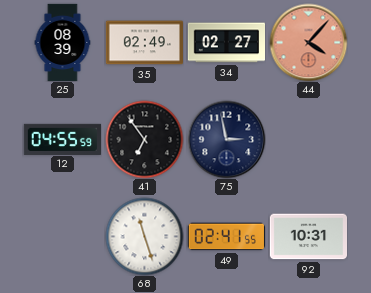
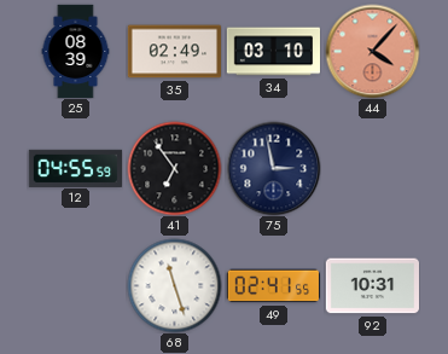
34: 02:27 -> 03:10 (273, 52)
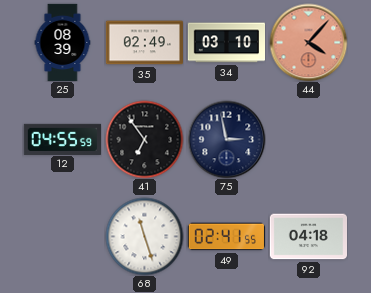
92: 10:31 -> 04:18 (308, 237)
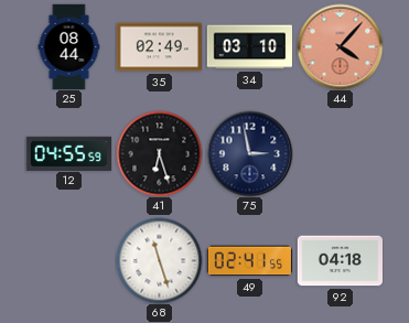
25: 08:39 -> 08:44 (69, 46)
41: 6:54 -> 6:27 (159, 153)
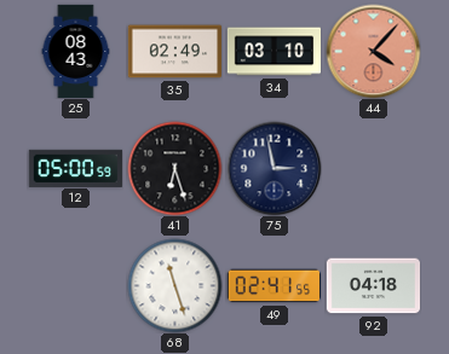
25: 08:44 -> 08:43 (76, 51)
12: 04:55 -> 05:00 (75, 168)
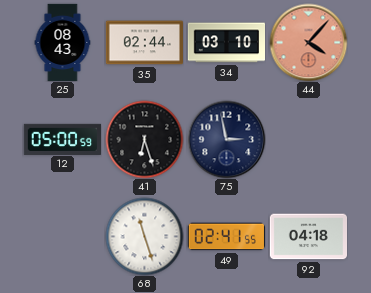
35: 02:49 -> 02:44 (144, 43)
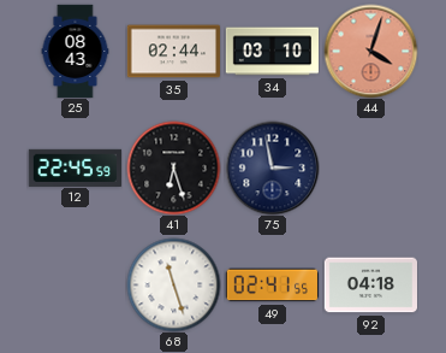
44: 4:07 -> 4:03 (370, 51)
12: 05:00 -> 22:45 (75, 167)
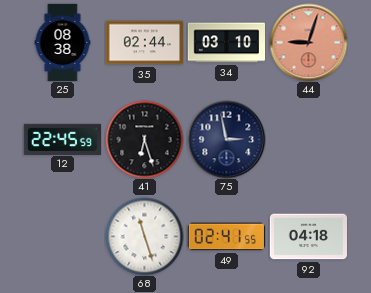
25: 08:43 -> 08:38 (63, 42)
44: 4:03 -> 9:03 (308, 42)
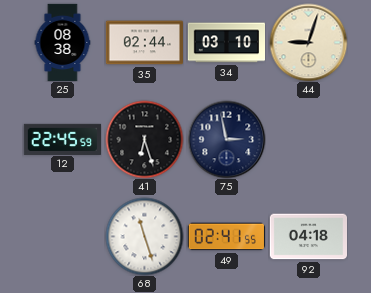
44 dial: salmon -> cream (308, 42)
